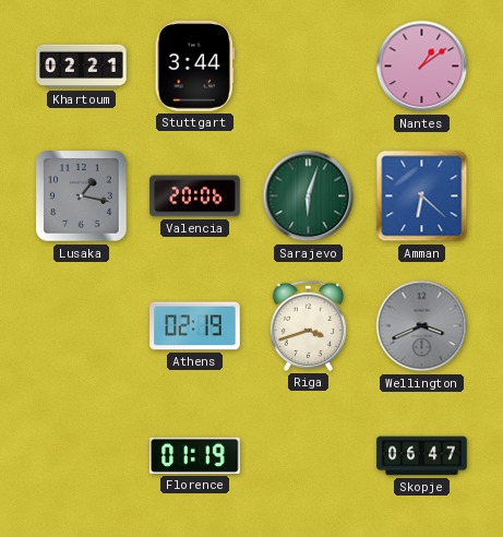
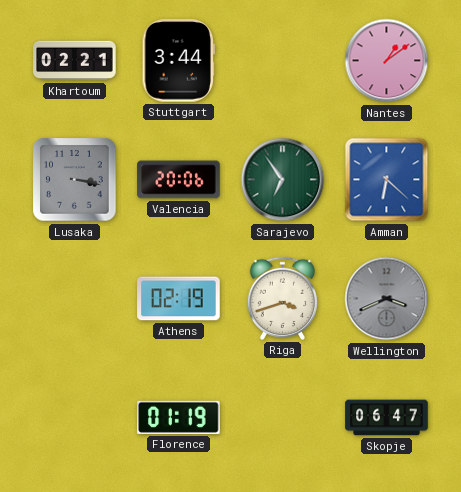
Lusaka: 1:17 -> 3:17 (75, 180)
Sarajevo: 6:03 -> 6:54 (283, 180)
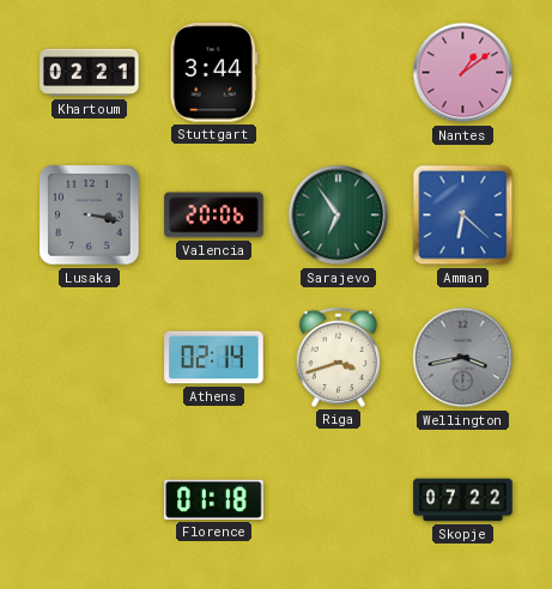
Athens: 02:19 -> 02:14 (214, 358)
Wellington: 3:41 -> 3:43 (463, 358)
Florence: 01:19 -> 01:18 (214, 499)
Skopje: 06:47 -> 07:22 (463, 500)
